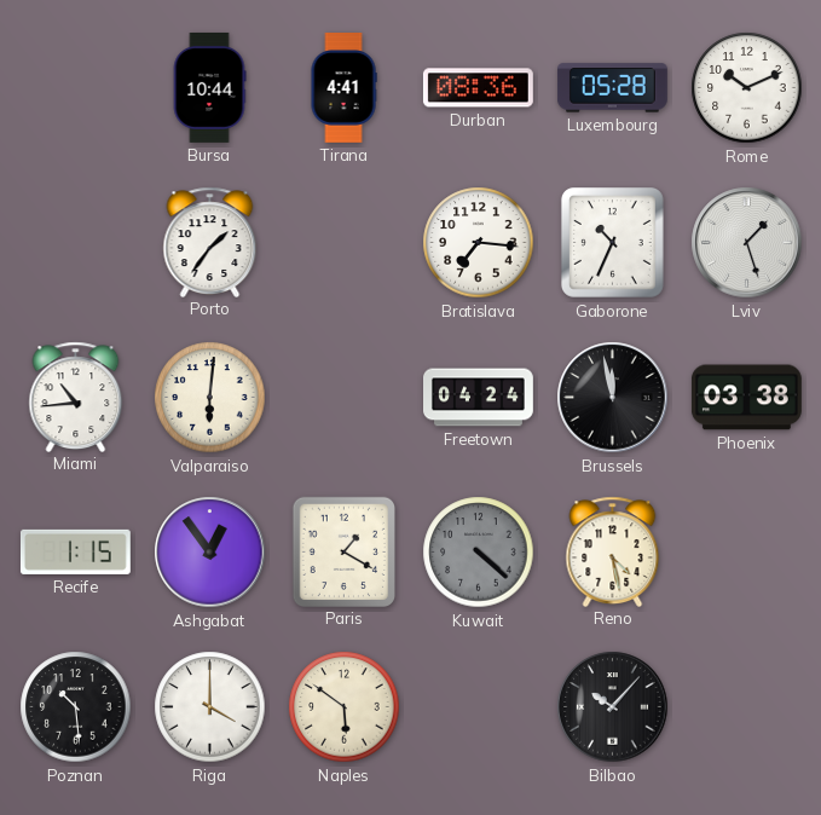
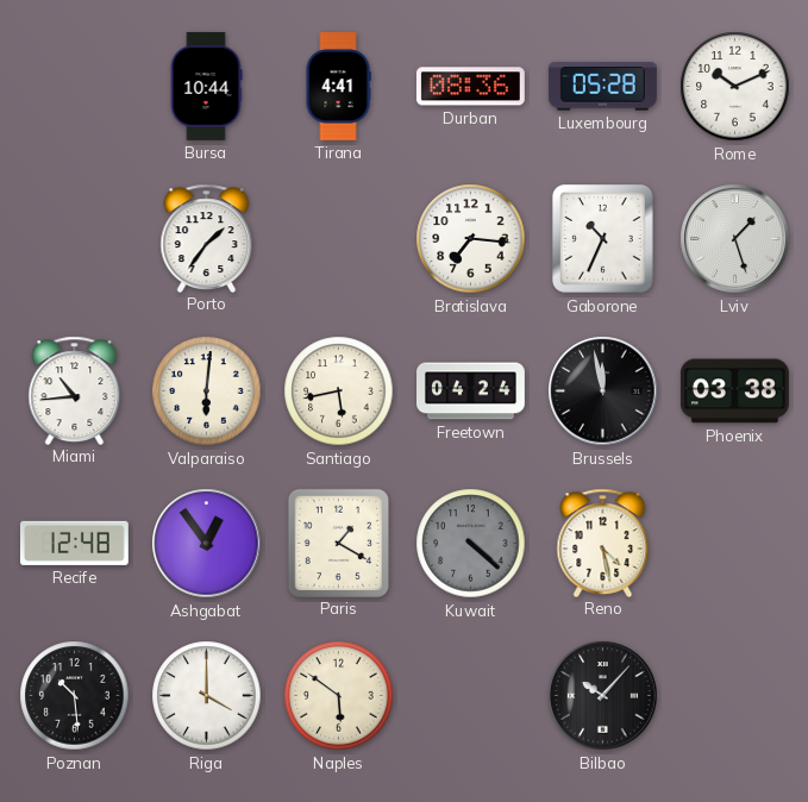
Santiago: none -> 5:43 (339, 391)
Recife: 1:15 -> 12:48 (74, 543)
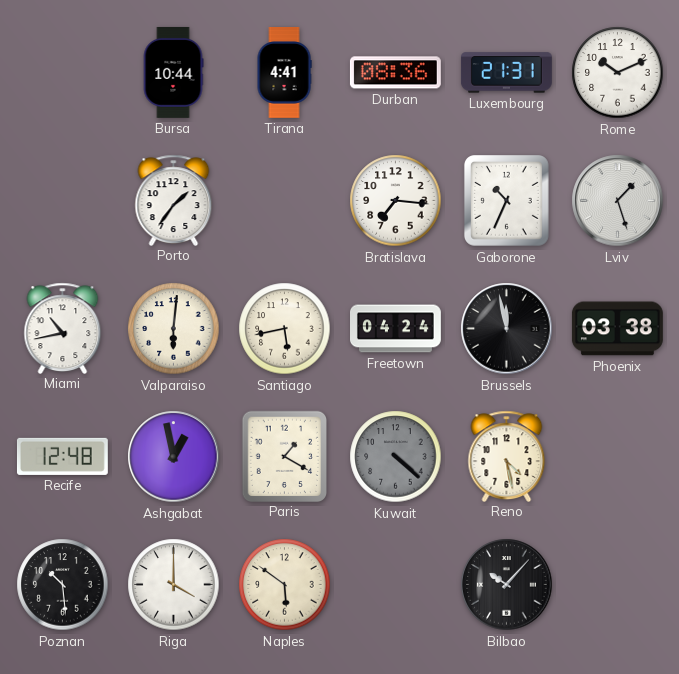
Luxembourg: 05:28 -> 21:31 (506, 73)
Miami: 10:44 -> 10:43 (63, 328)
Ashgabat: 12:54 -> 12:58 (174, 457)
